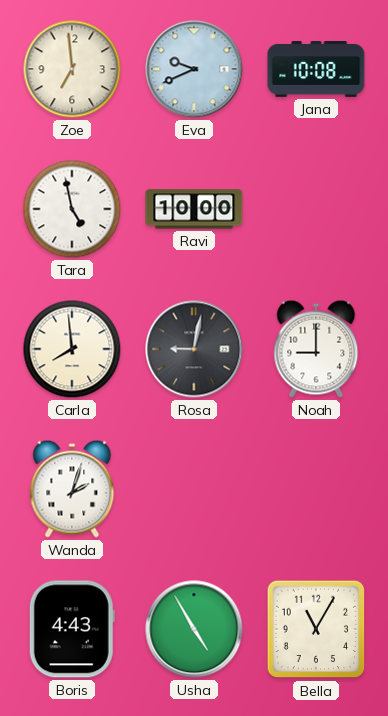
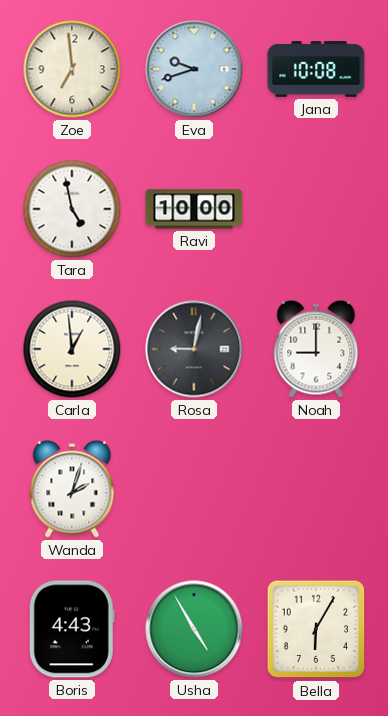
Eva: 9:41 -> 9:42 (194, 69)
Carla: 7:59 -> 12:59 (72, 349)
Bella: 11:05 -> 6:05 (316, 629)
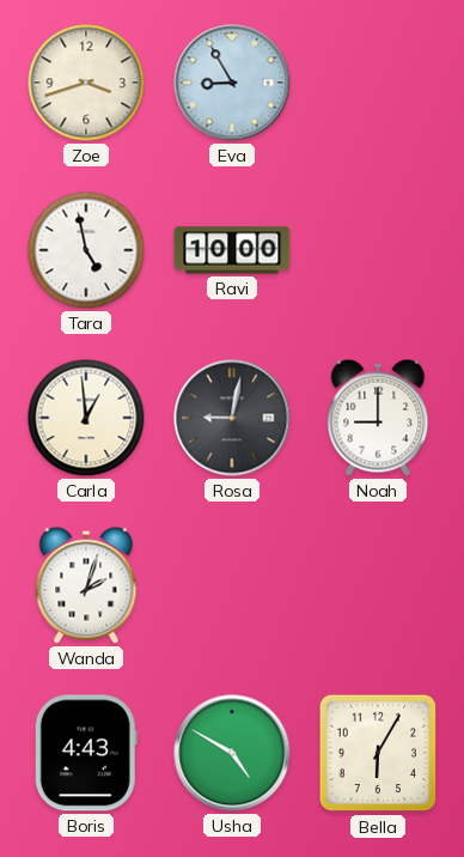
Zoe: 6:59 -> 3:42 (86, 83)
Eva: 9:42 -> 8:55 (232, 83)
Jana: 10:08 -> none (316, 70)
Usha: 4:55 -> 4:50 (232, 753)
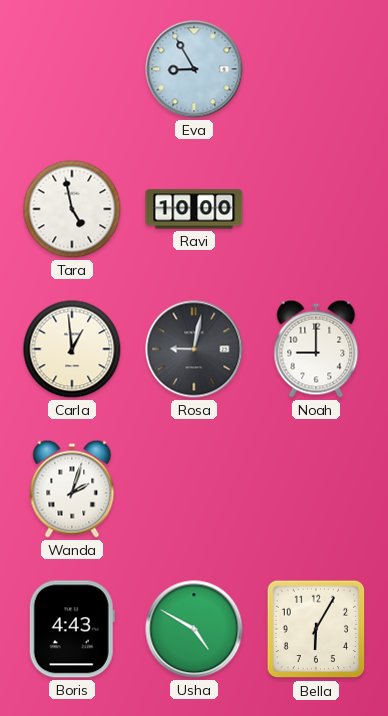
Zoe: 3:42 -> none (86, 83)
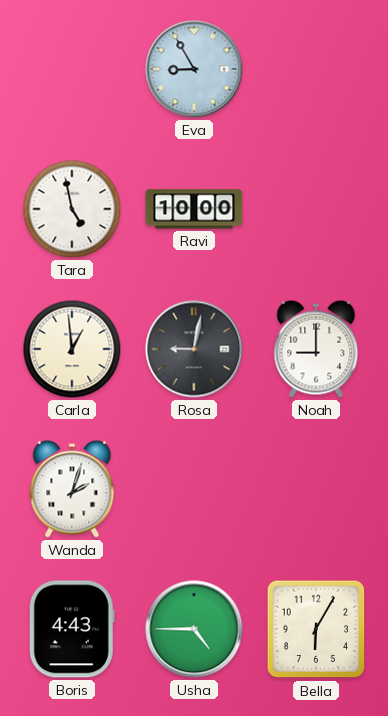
Usha: 4:50 -> 4:45 (194, 629)
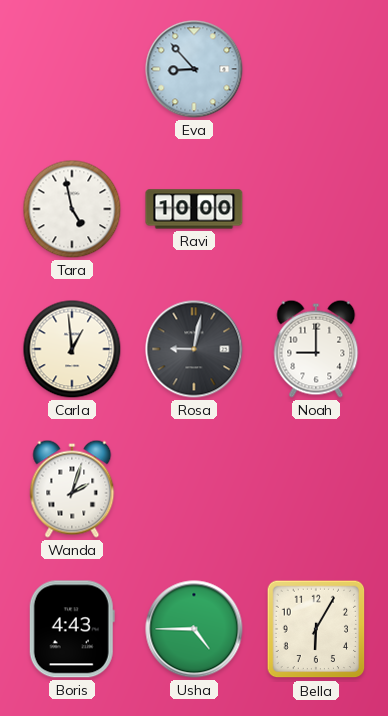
Eva: 8:55 -> 8:53 (194, 69)
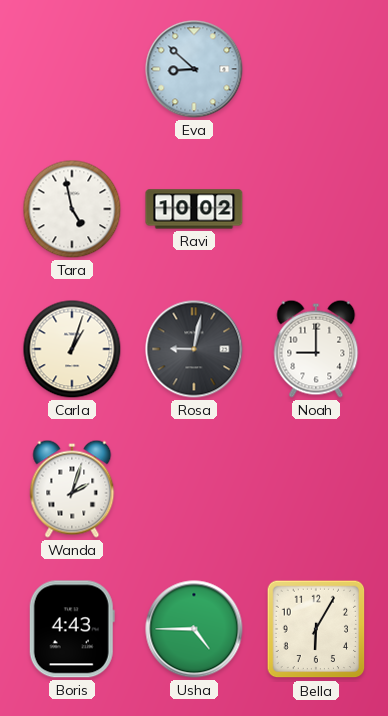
Eva: 8:53 -> 8:52 (194, 69)
Ravi: 10:00 -> 10:02 (194, 209)
Carla: 12:59 -> 1:03 (72, 349)
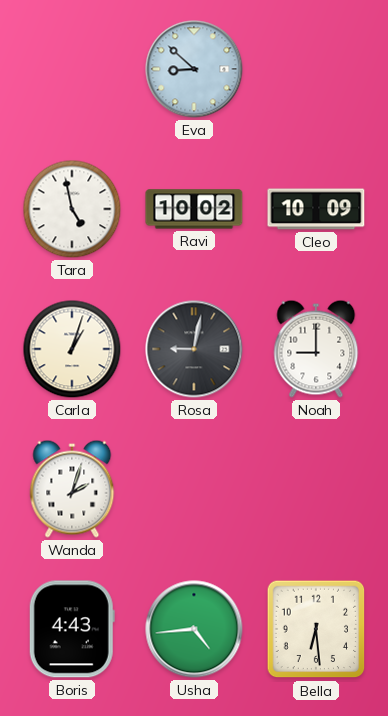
Cleo: none -> 10:09 (316, 209)
Usha: 4:45 -> 4:44 (194, 629)
Bella: 6:05 -> 6:29 (316, 629)
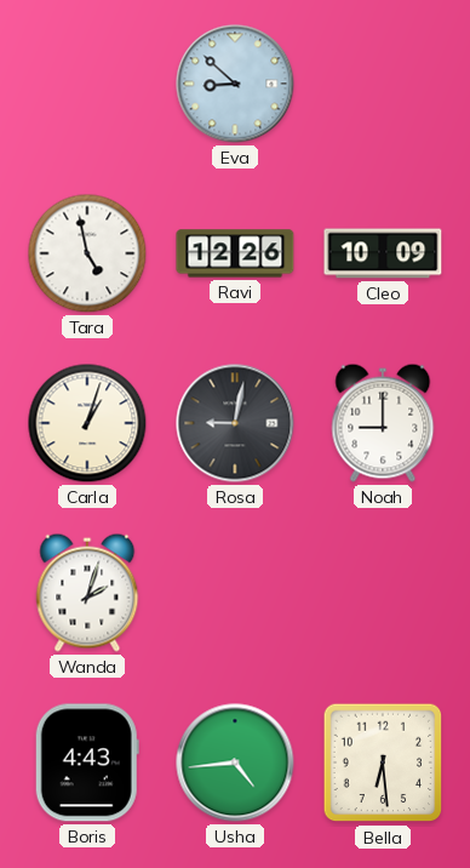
Ravi: 10:02 -> 12:26 (235, 253)
